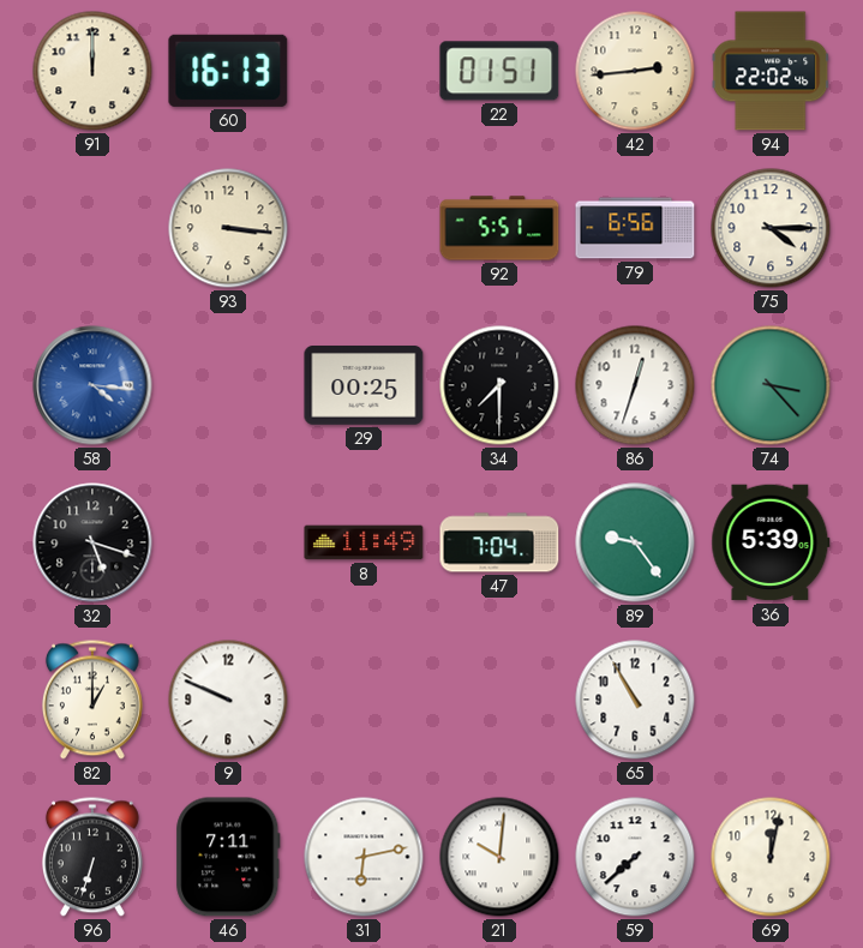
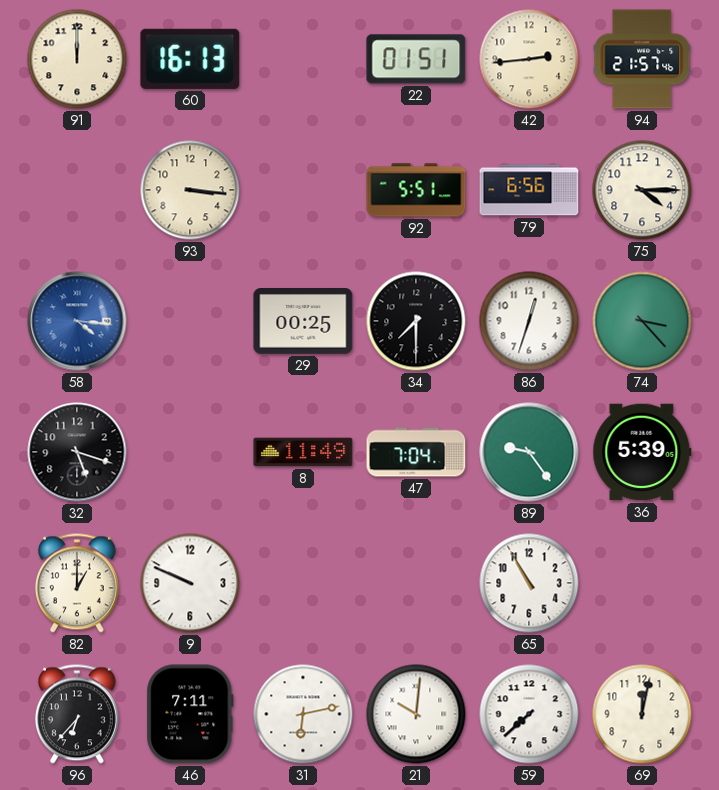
94: 22:02 -> 21:57 (642, 59)
96: 6:33 -> 6:37 (77, 714)
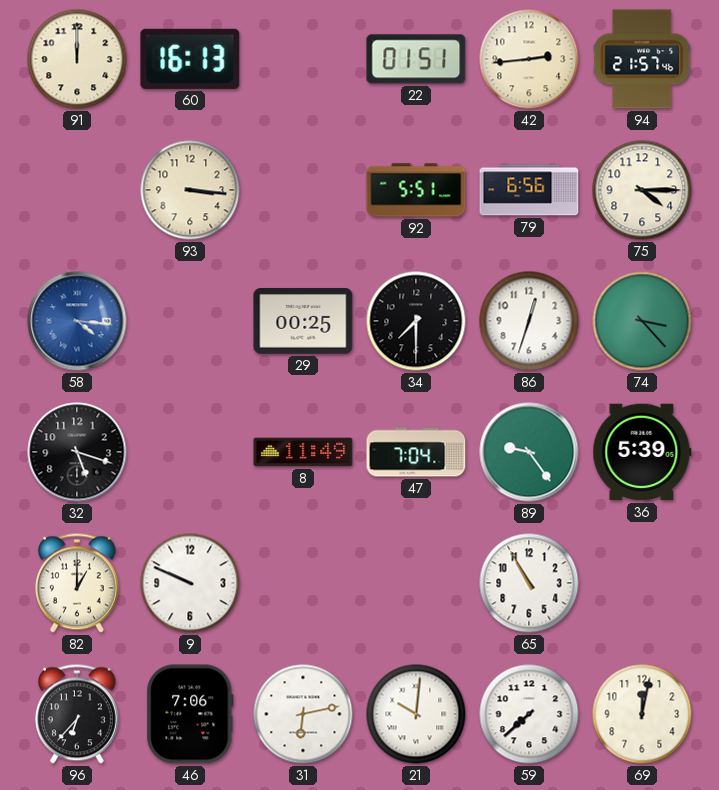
46: 7:11 -> 7:06 (190, 714)
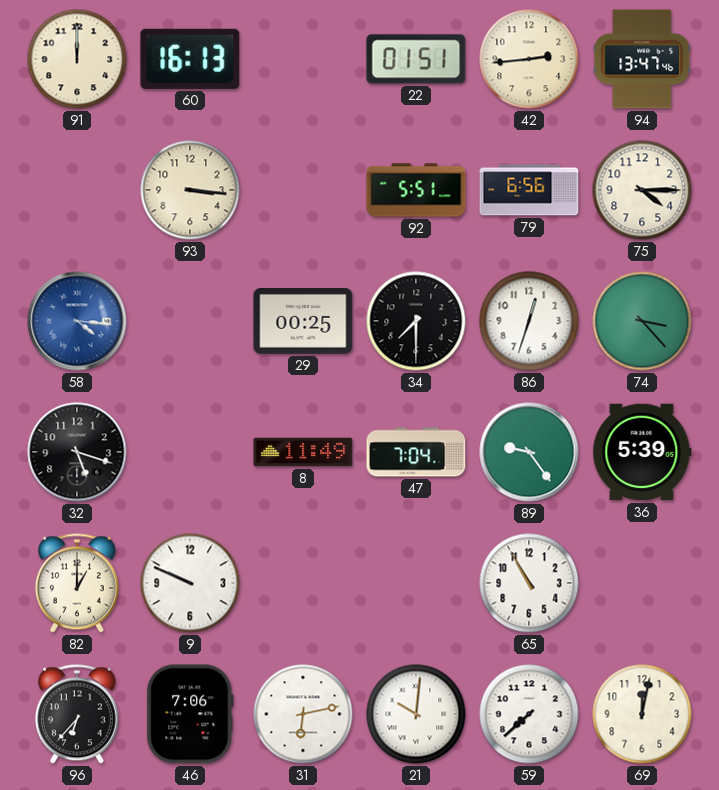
94: 21:57 -> 13:47 (642, 59)
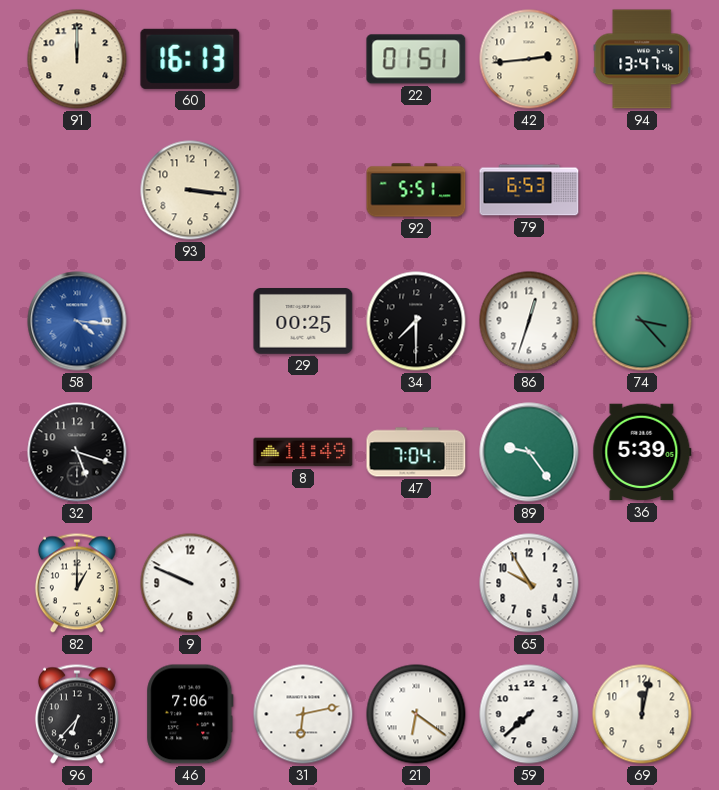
79: 6:56 -> 6:53 (529, 190)
75: 4:15 -> none (642, 190)
65: 10:55 -> 9:55 (529, 583)
21: 10:01 -> 6:21 (416, 714)
